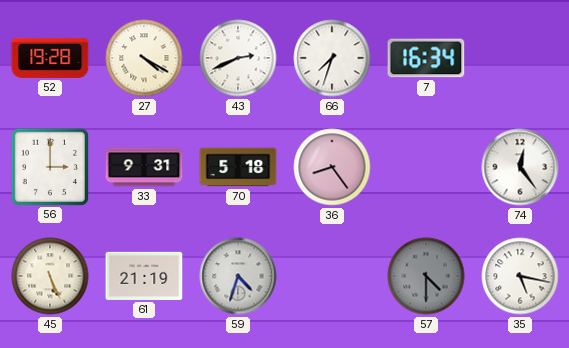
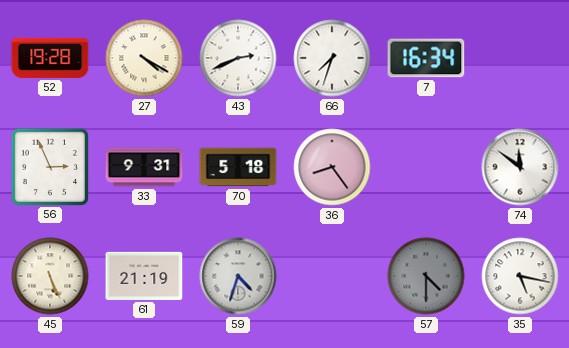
56: 3:00 -> 2:56 (49, 166)
74: 12:24 -> 11:51 (520, 167)
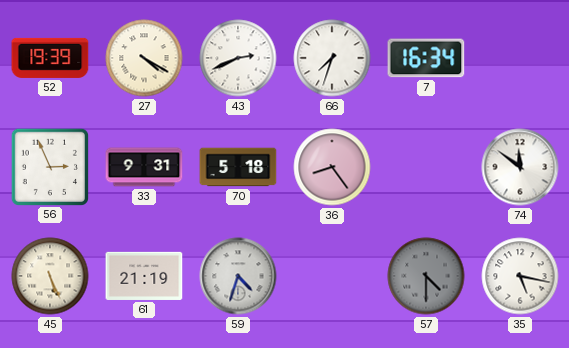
52: 19:28 -> 19:39 (50, 58)
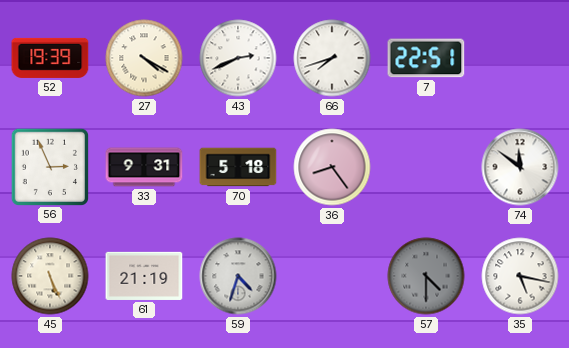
66: 7:33 -> 7:42 (332, 58)
7: 16:34 -> 22:51 (426, 58)
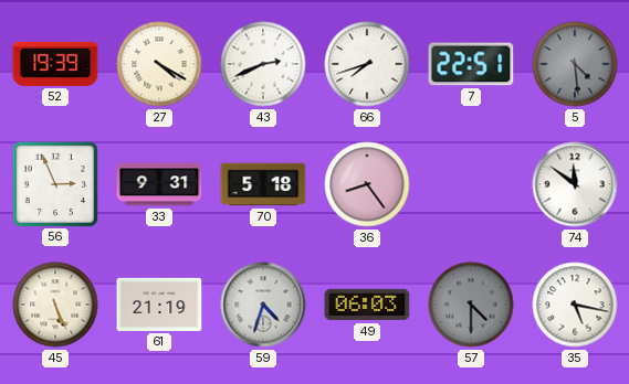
5: none -> 4:29 (575, 64)
49: none -> 06:03 (367, 305)
